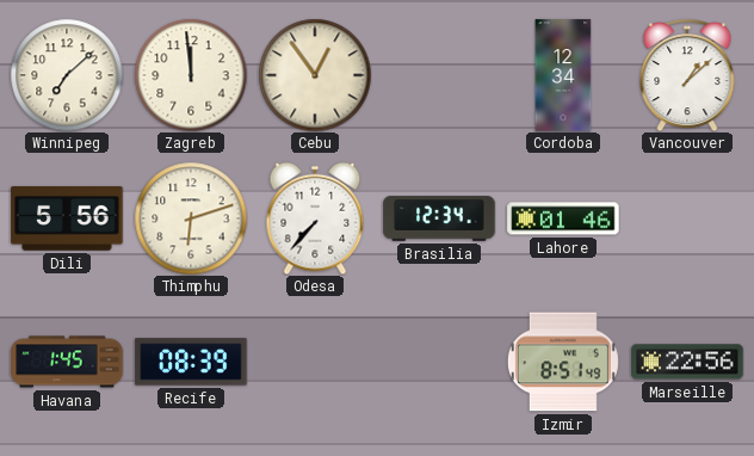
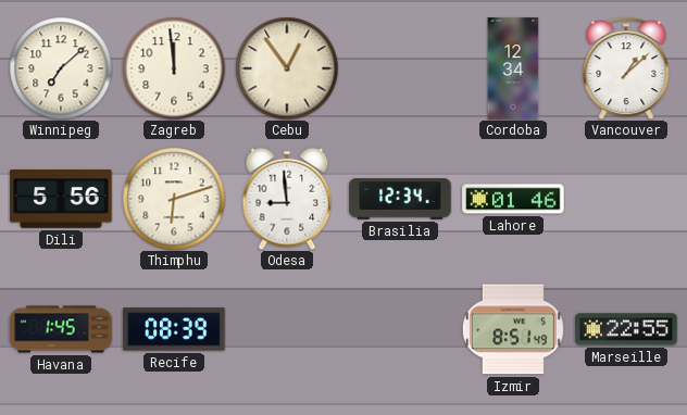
Odesa: 7:37 -> 8:59 (287, 199)
Marseille: 22:56 -> 22:55 (626, 329)
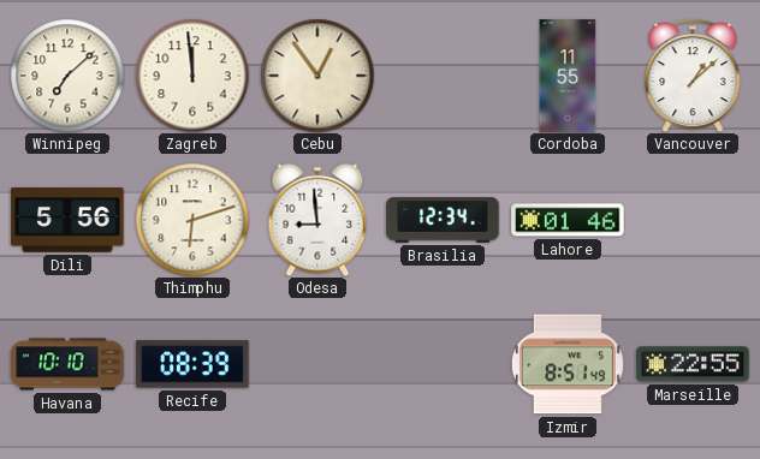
Cordoba: 12:34 -> 11:55 (568, 76)
Havana: 1:45 -> 10:10 (67, 364)
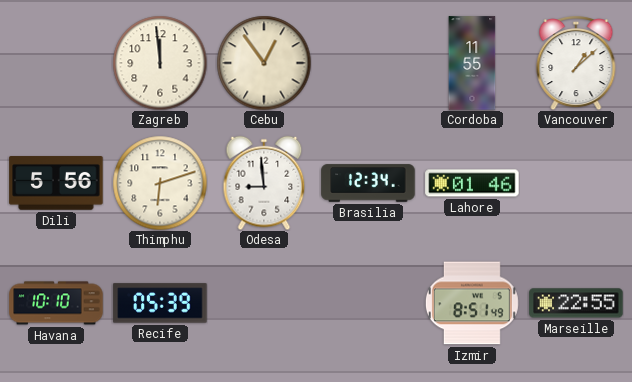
Winnipeg: 7:08 -> none (67, 76)
Recife: 08:39 -> 05:39 (160, 303)
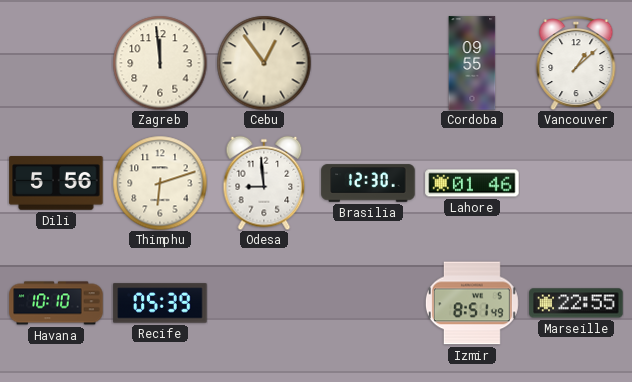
Cordoba: 11:55 -> 09:55 (472, 63)
Brasilia: 12:34 -> 12:30 (368, 183)
